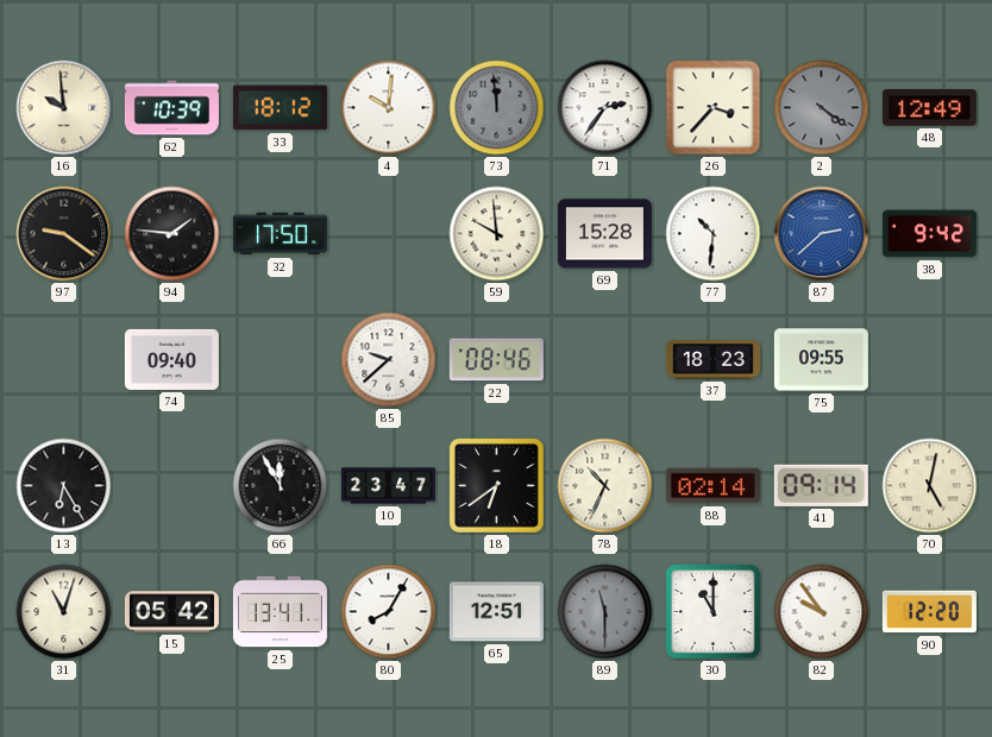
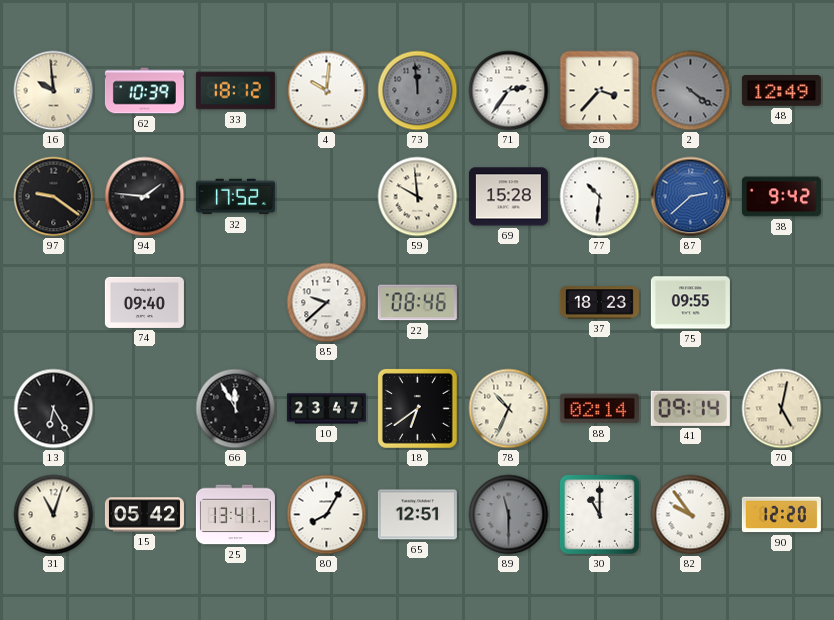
32: 17:50 -> 17:52 (235, 197)
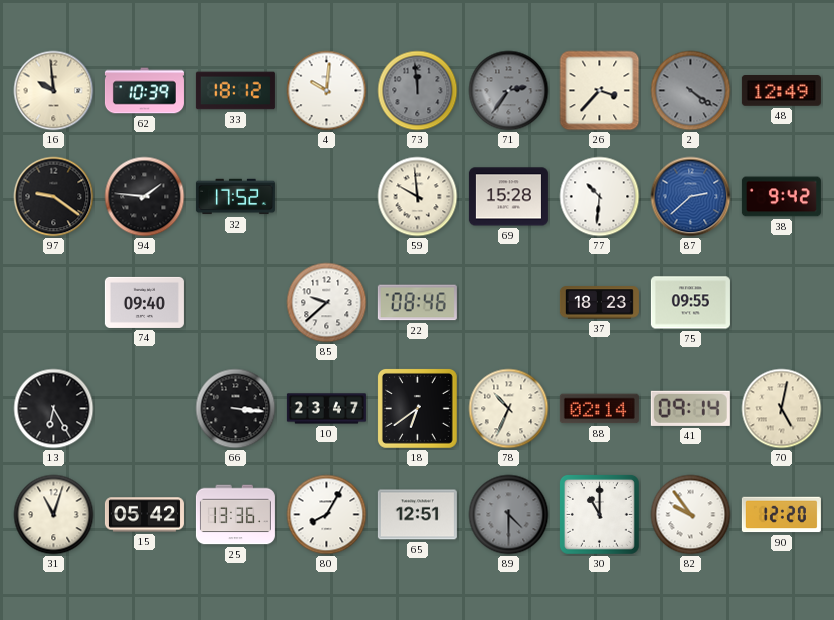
71 dial: white -> grey (509, 91)
66: 11:55 -> 3:16 (236, 409)
25: 13:41 -> 13:36 (235, 515)
89: 11:30 -> 4:30 (509, 515)
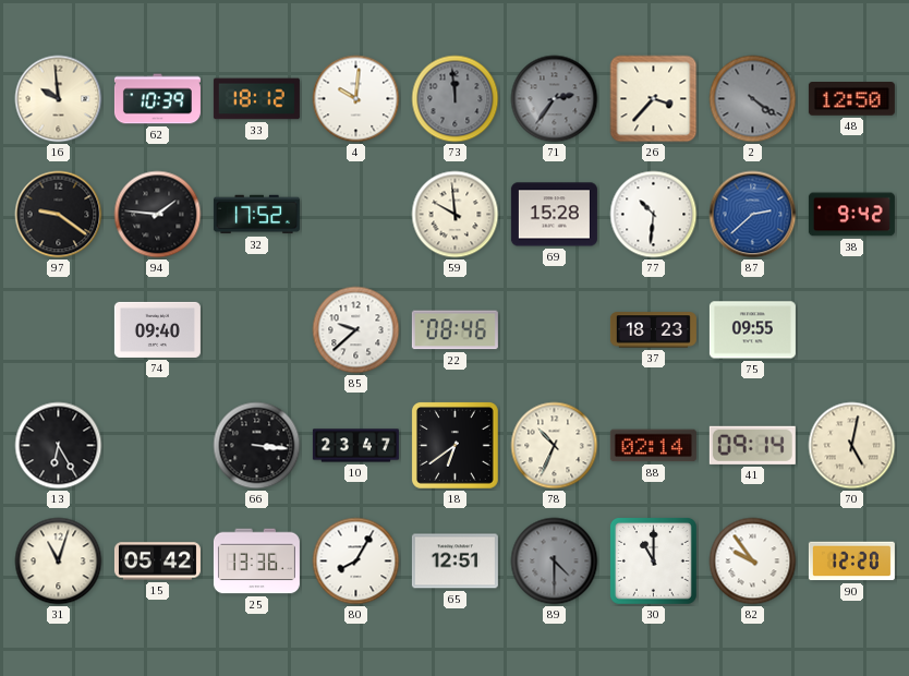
48: 12:49 -> 12:50 (851, 99)
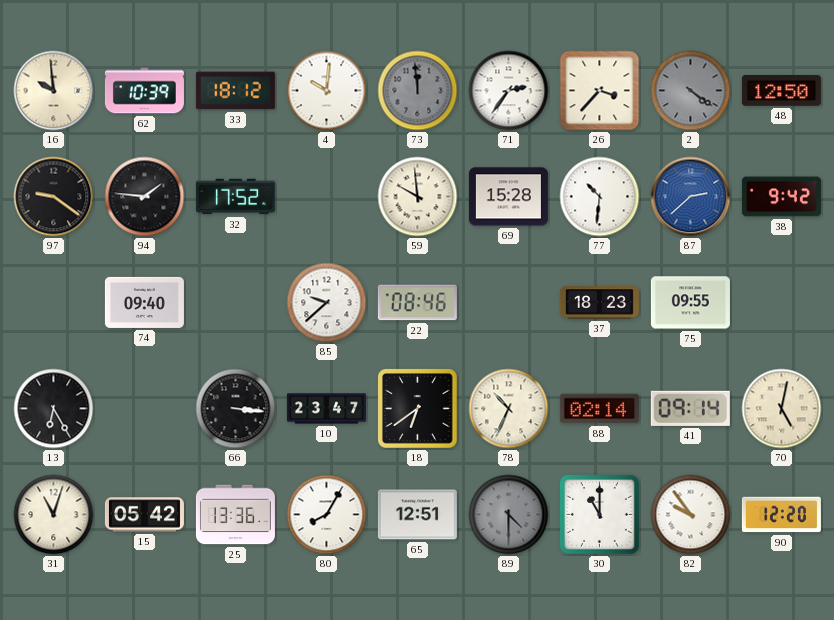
71 dial: grey -> white (509, 91)
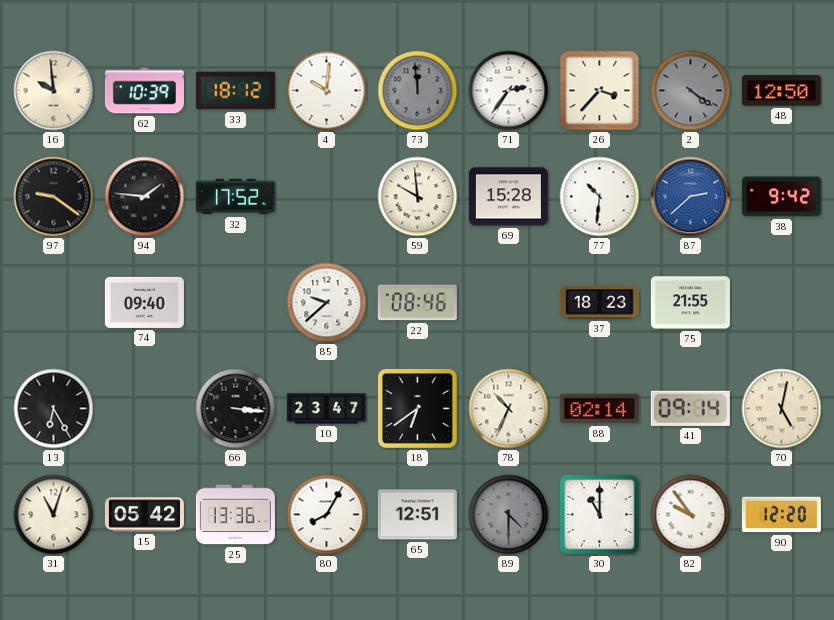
75: 09:55 -> 21:55 (690, 303)
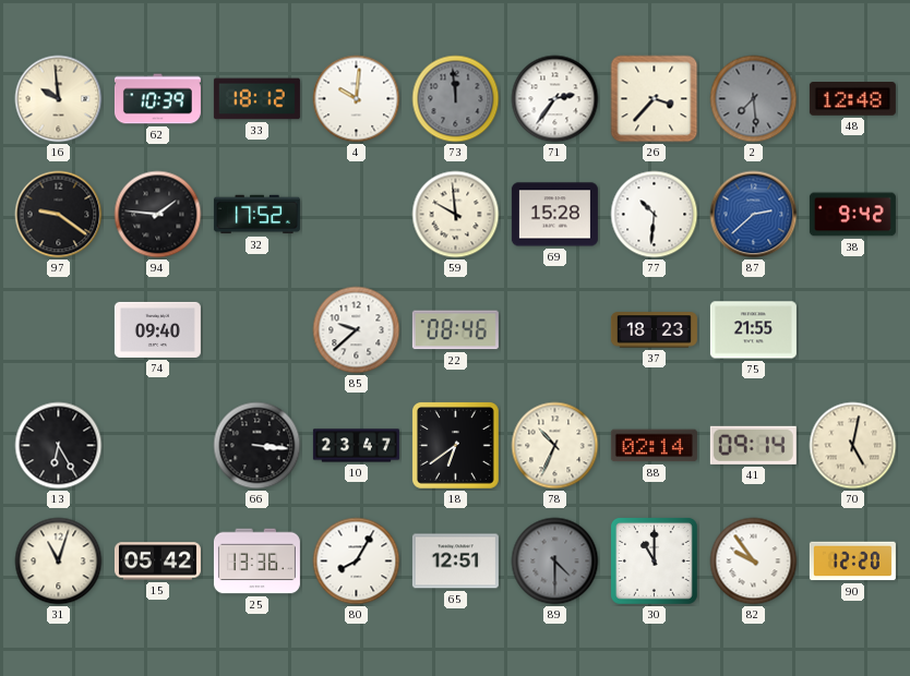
2: 4:21 -> 7:29 (754, 99)
48: 12:50 -> 12:48 (852, 99)
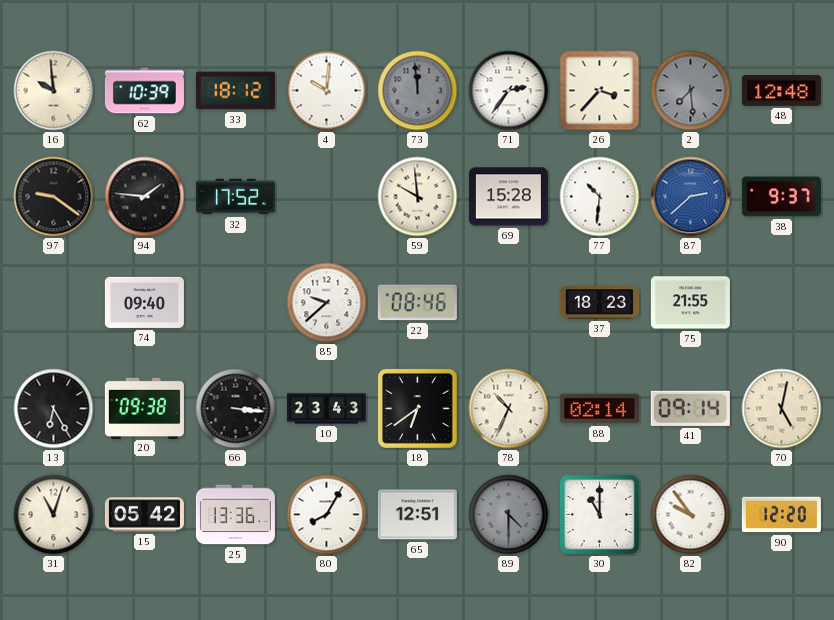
38: 9:42 -> 9:37 (781, 197)
20: none -> 09:38 (144, 408)
10: 23:47 -> 23:43 (326, 409)
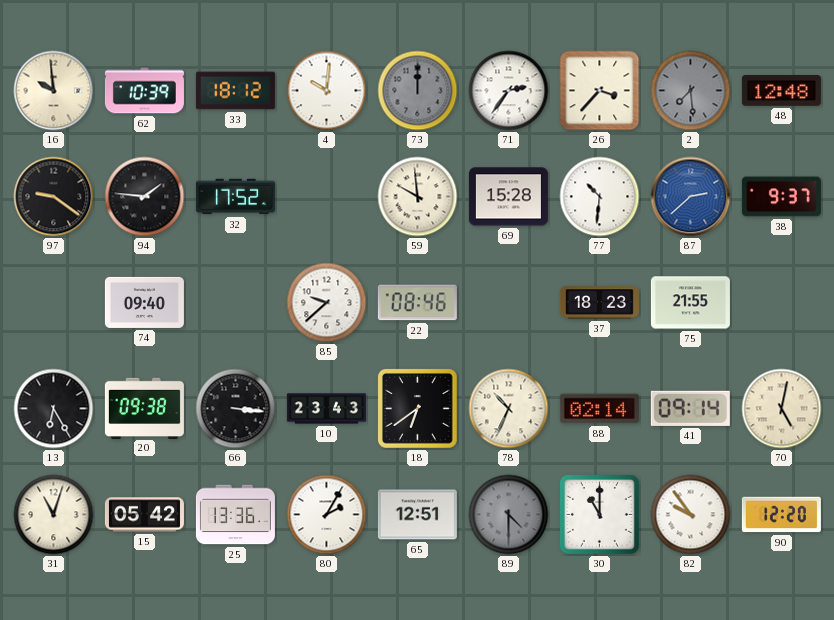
73: 11:59 -> 12:00 (418, 91)
80: 8:05 -> 2:05 (327, 515)
